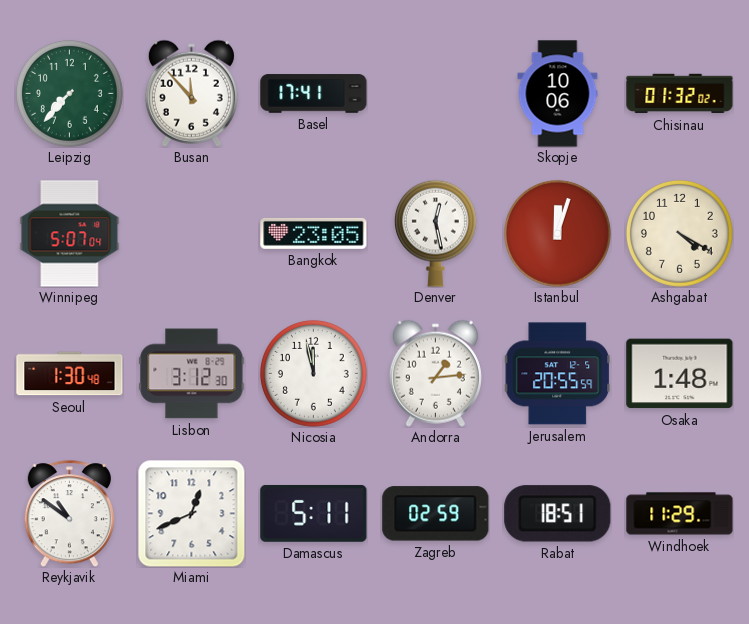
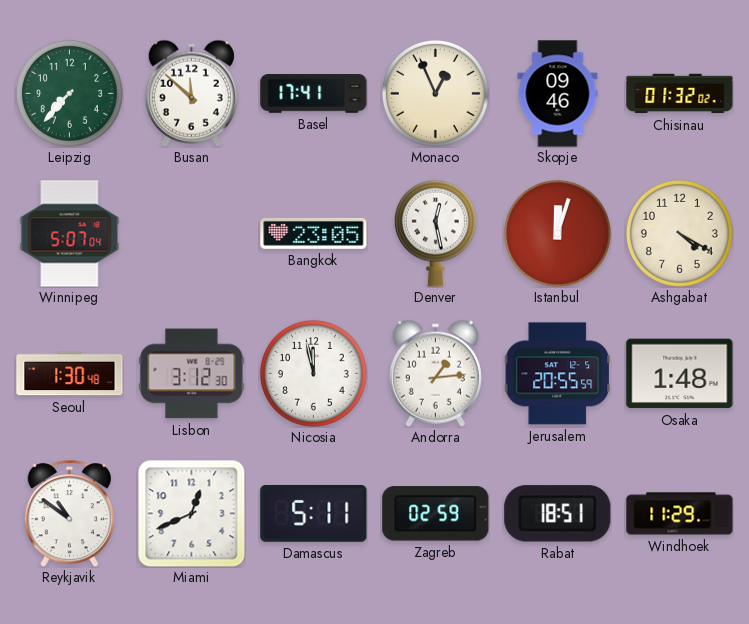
Busan: 11:53 -> 11:52 (191, 93)
Monaco: none -> 12:56 (435, 93)
Skopje: 10:06 -> 09:46 (558, 94)
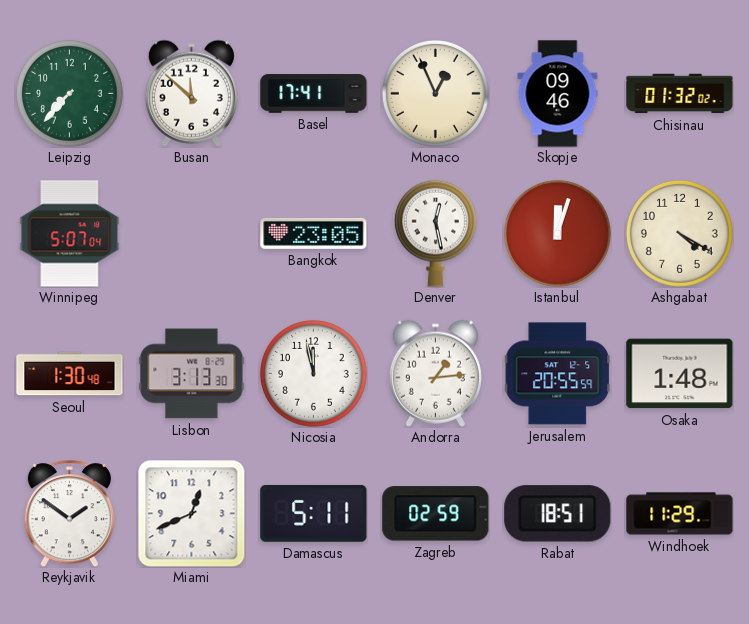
Lisbon: 3:12 -> 3:13 (192, 374)
Reykjavik: 10:51 -> 1:51 (69, 514)
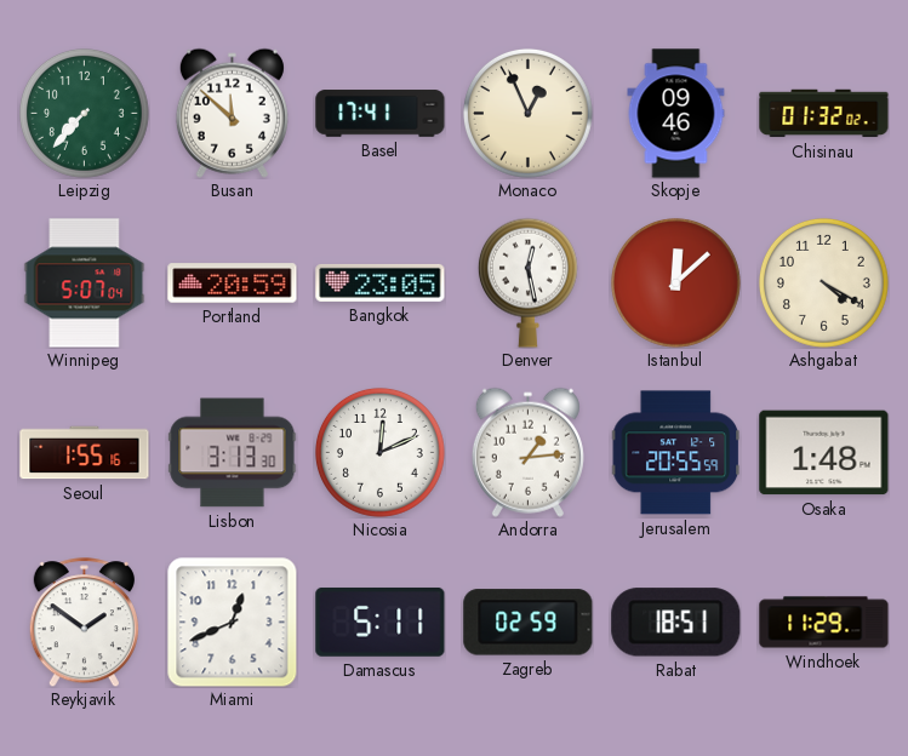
Portland: none -> 20:59 (233, 283)
Istanbul: 12:03 -> 12:08 (675, 282)
Seoul: 1:30 -> 1:55 (85, 453)
Nicosia: 11:58 -> 12:11 (379, 452)
